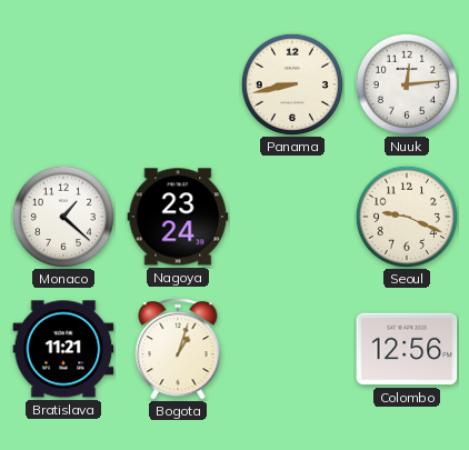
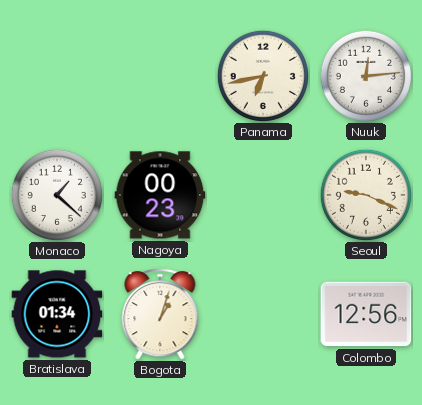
Panama: 8:43 -> 6:43 (263, 76)
Nagoya: 23:24 -> 00:23 (160, 195)
Bratislava: 11:21 -> 01:34 (57, 314)
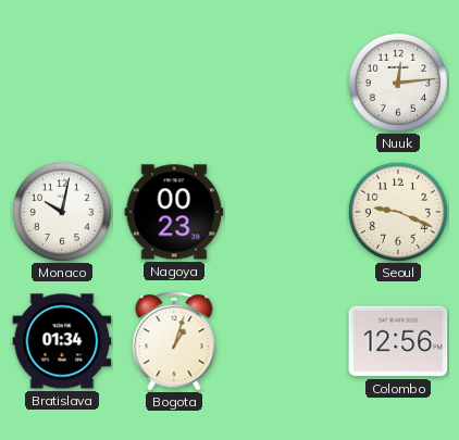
Panama: 6:43 -> none (263, 76)
Monaco: 1:22 -> 10:02 (62, 212)
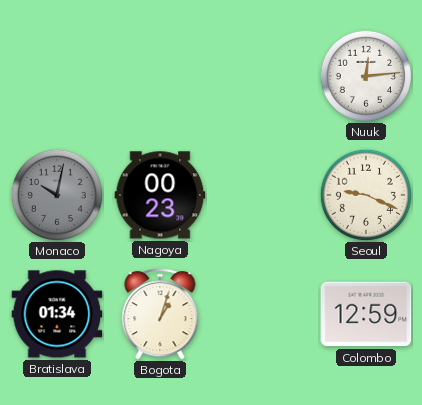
Monaco dial: white -> grey (57, 195)
Colombo: 12:56 -> 12:59 (366, 314)
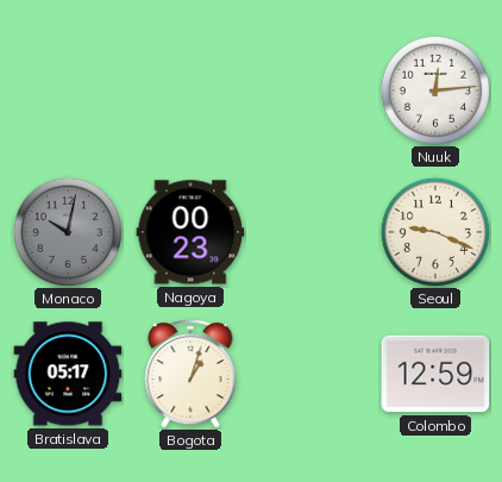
Bratislava: 01:34 -> 05:17 (68, 374)
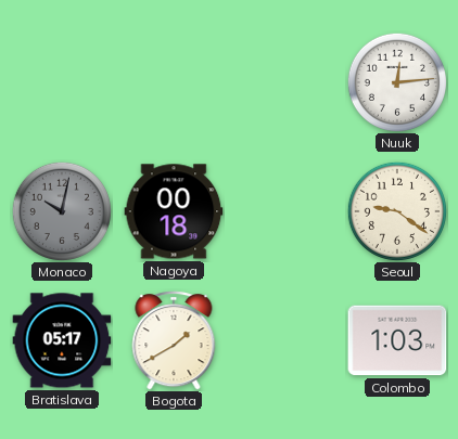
Nagoya: 00:23 -> 00:18 (174, 211)
Seoul: 9:19 -> 9:21 (397, 211)
Bogota: 1:03 -> 1:40 (174, 340)
Colombo: 12:59 -> 1:03 (397, 340)
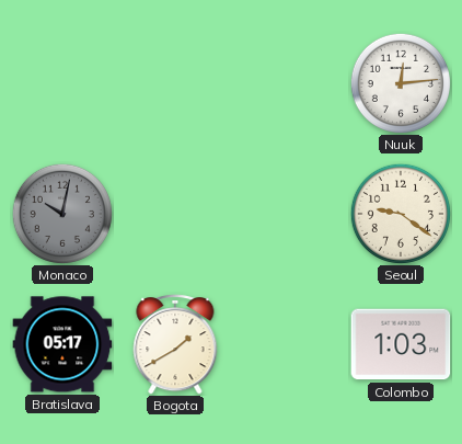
Nagoya: 00:18 -> none (174, 211)
